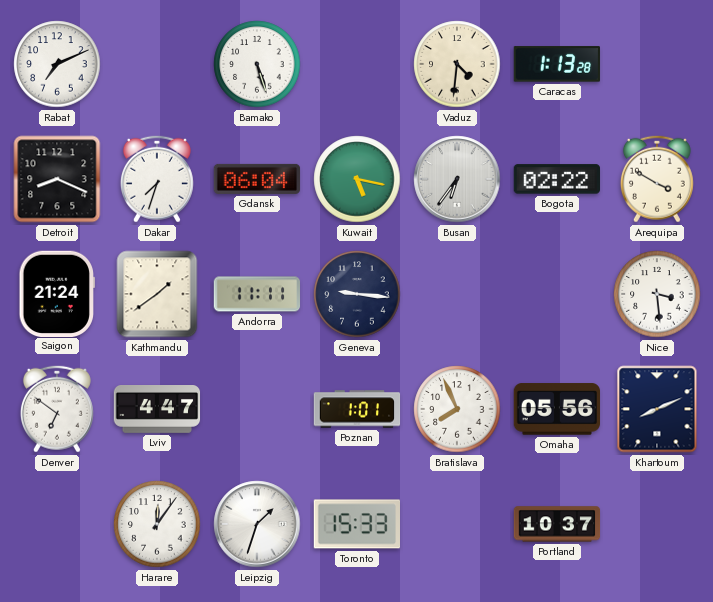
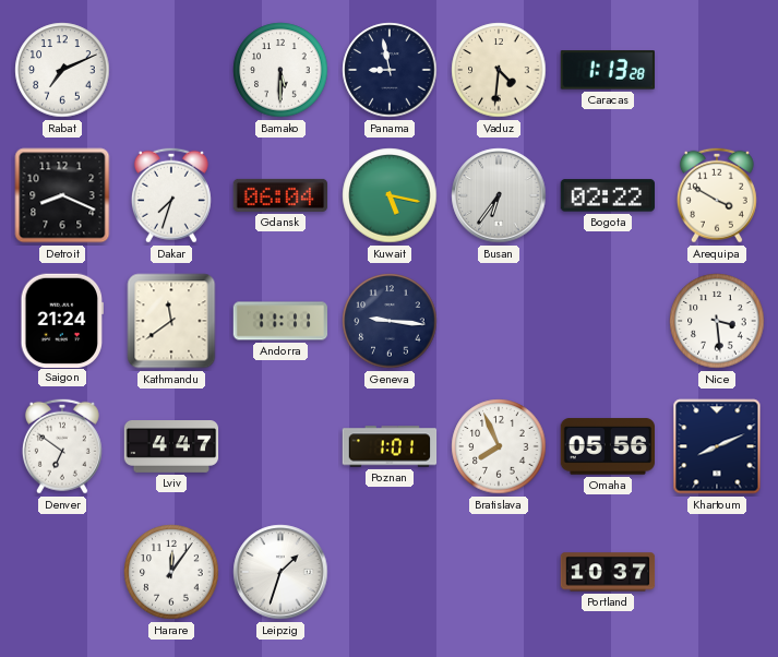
Bamako: 5:27 -> 5:30 (280, 70)
Panama: none -> 8:58 (390, 70)
Kathmandu: 1:39 -> 11:39 (171, 321)
Toronto: 15:33 -> none (356, 524)
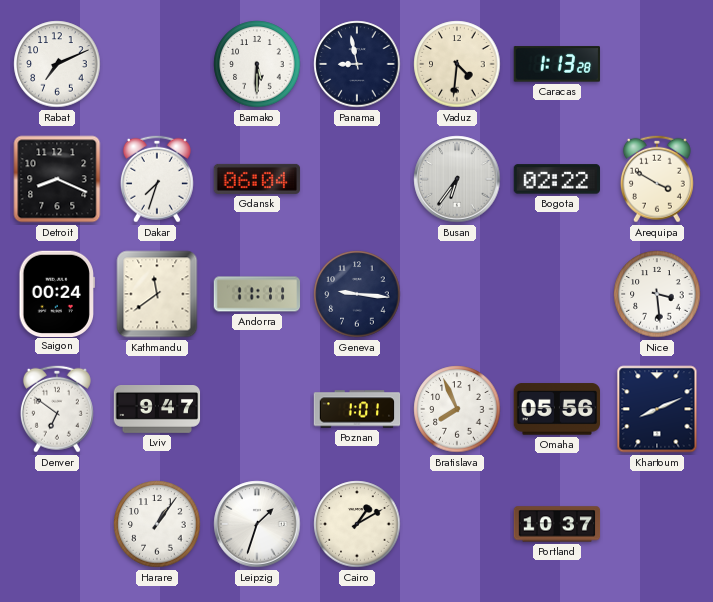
Kuwait: 5:17 -> none (390, 195)
Saigon: 21:24 -> 00:24 (56, 293)
Lviv: 4:47 -> 9:47 (157, 410)
Harare: 12:06 -> 1:06 (157, 524)
Cairo: none -> 1:10 (357, 524)
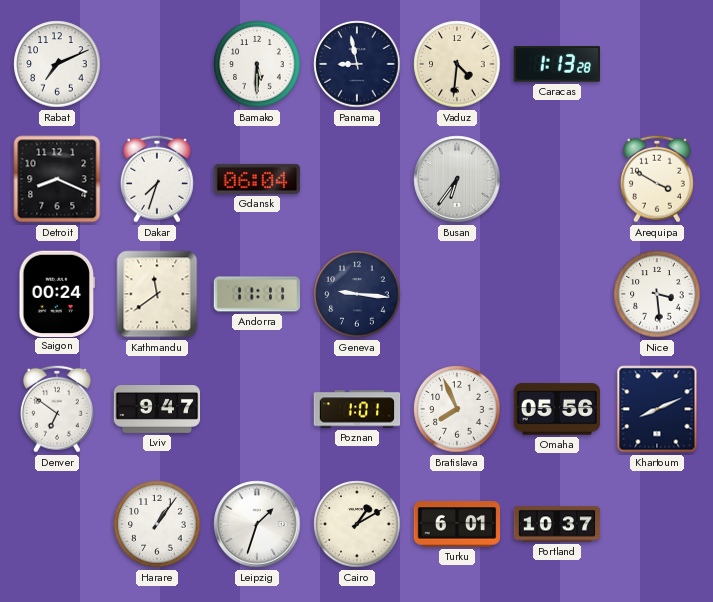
Bogota: 02:22 -> none (556, 179)
Turku: none -> 6:01 (457, 524)
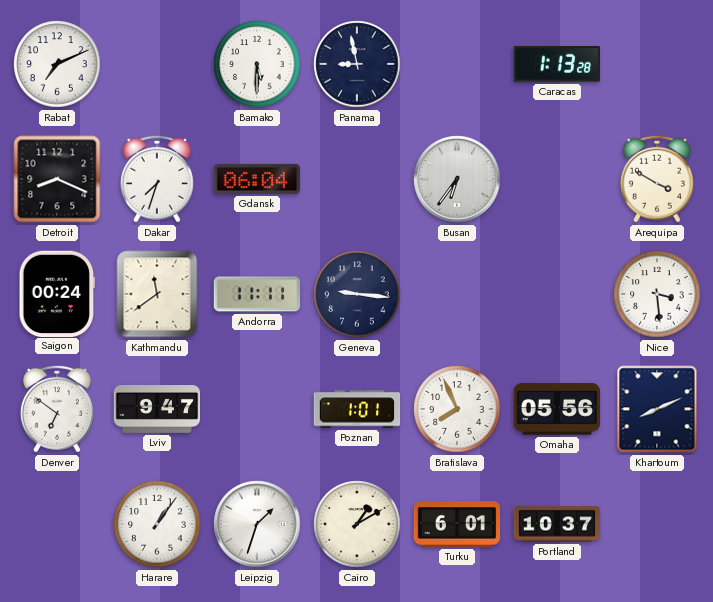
Vaduz: 4:31 -> none (457, 64)
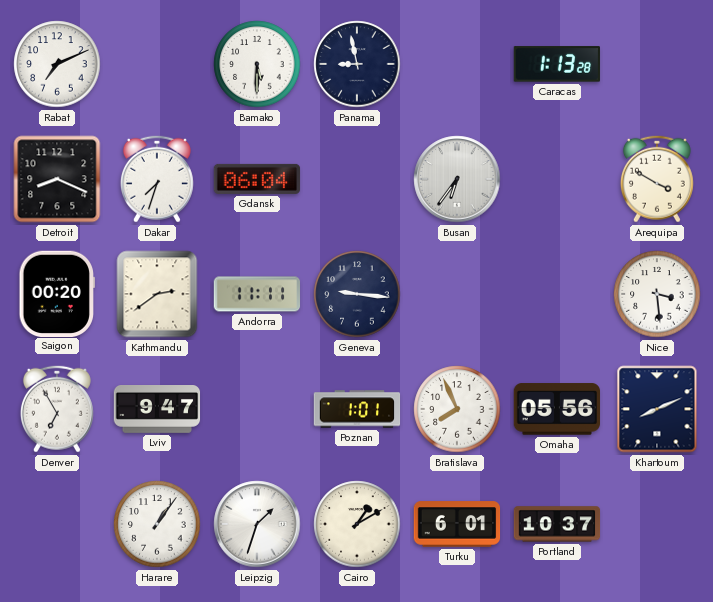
Saigon: 00:24 -> 00:20 (56, 293)
Kathmandu: 11:39 -> 2:39 (157, 294)
Denver: 6:51 -> 6:55 (57, 409)
